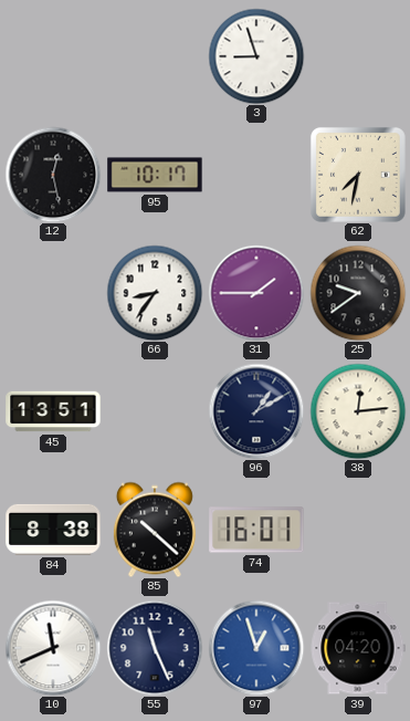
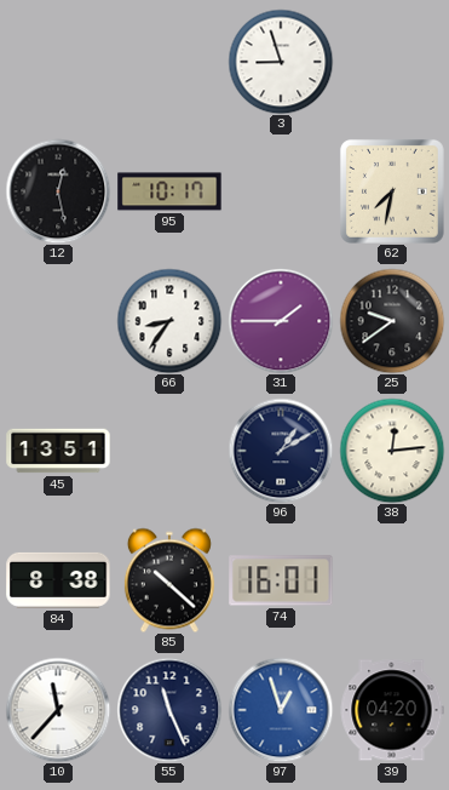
10: 11:41 -> 11:37 (58, 710)
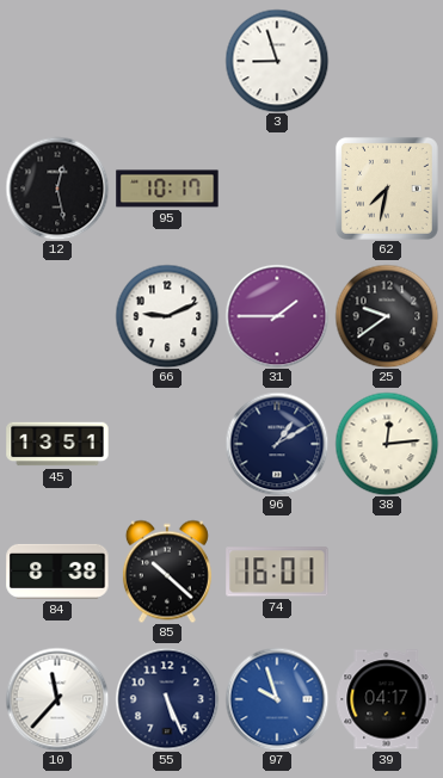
66: 8:36 -> 9:11 (167, 316)
55: 11:26 -> 5:26 (167, 699)
97: 12:57 -> 9:57 (277, 699)
39: 04:20 -> 04:17 (387, 699)
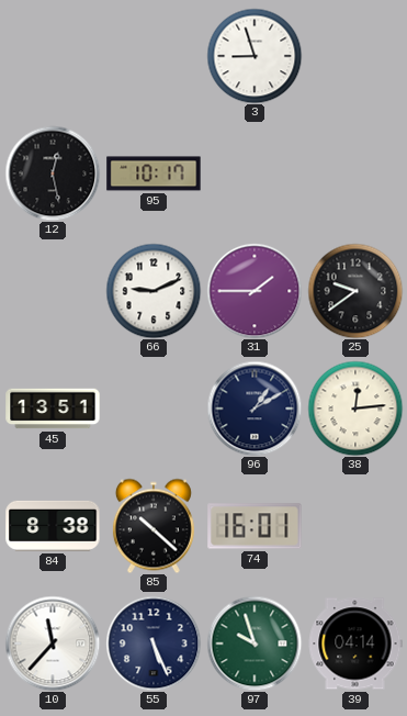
62: 7:32 -> none (387, 189)
97 dial: blue -> green (255, 644)
39: 04:17 -> 04:14 (355, 644)
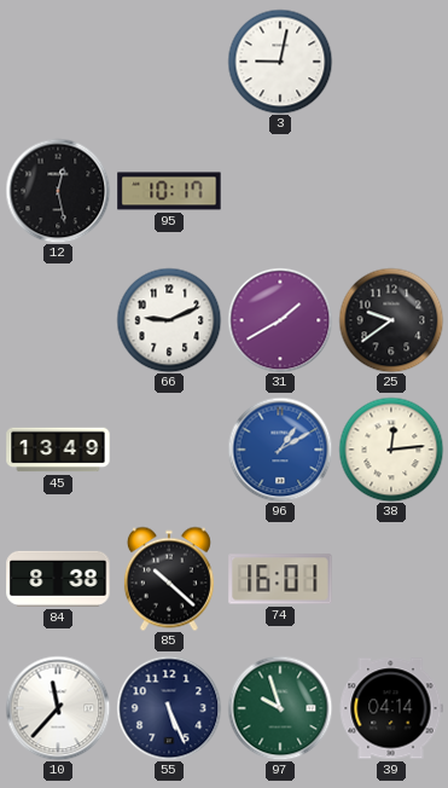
3: 8:57 -> 9:02 (280, 62)
31: 1:45 -> 1:40 (280, 320)
45: 13:51 -> 13:49 (58, 450)
96 dial: navy -> blue (280, 450)
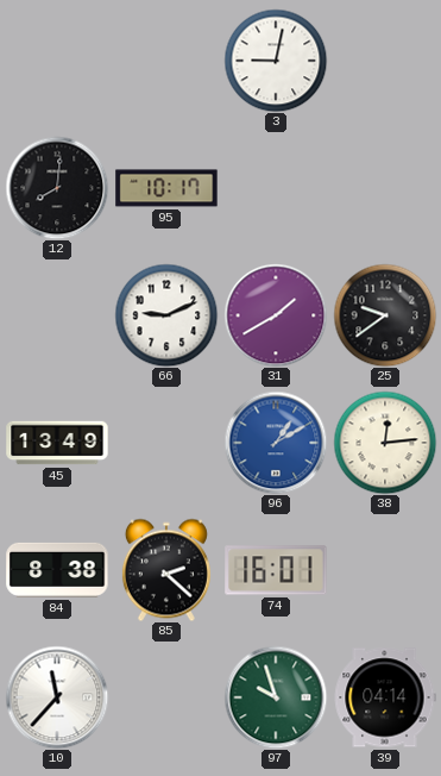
12: 12:28 -> 8:01 (57, 188)
85: 10:22 -> 2:22 (166, 570)
55: 5:26 -> none (169, 708)
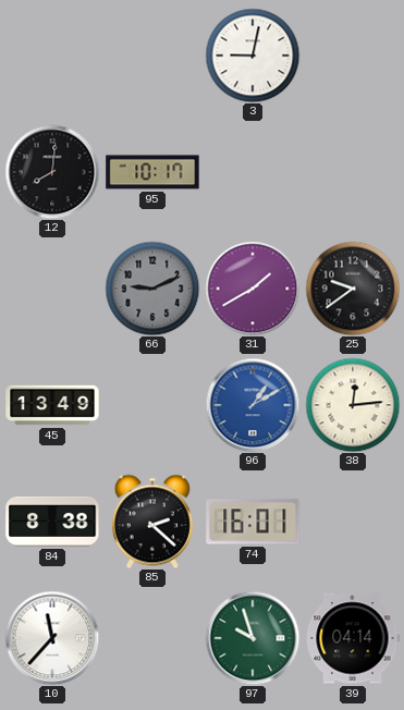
66 dial: white -> grey (152, 289)
